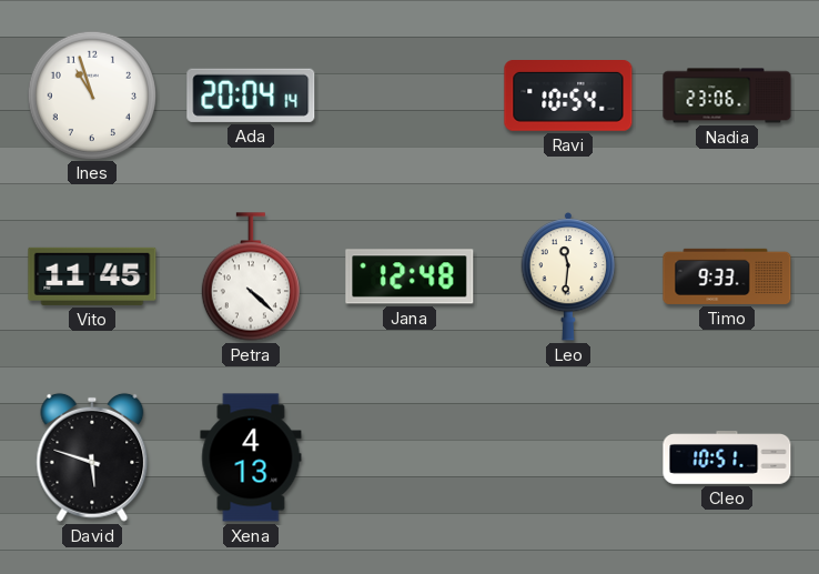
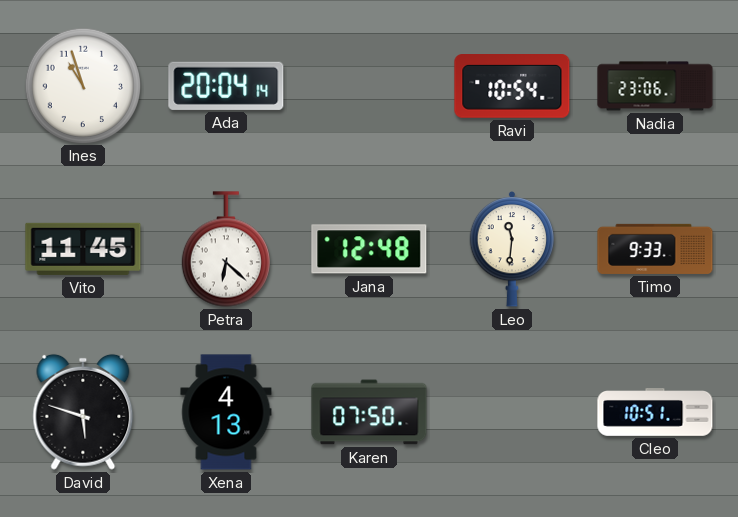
Petra: 4:22 -> 6:22 (226, 249)
Karen: none -> 07:50 (369, 412)
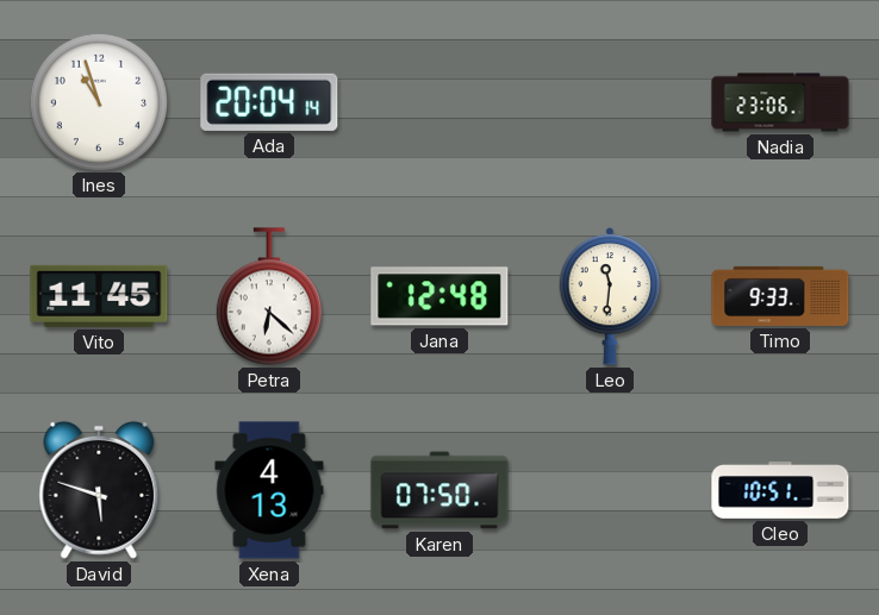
Ravi: 10:54 -> none (512, 87)
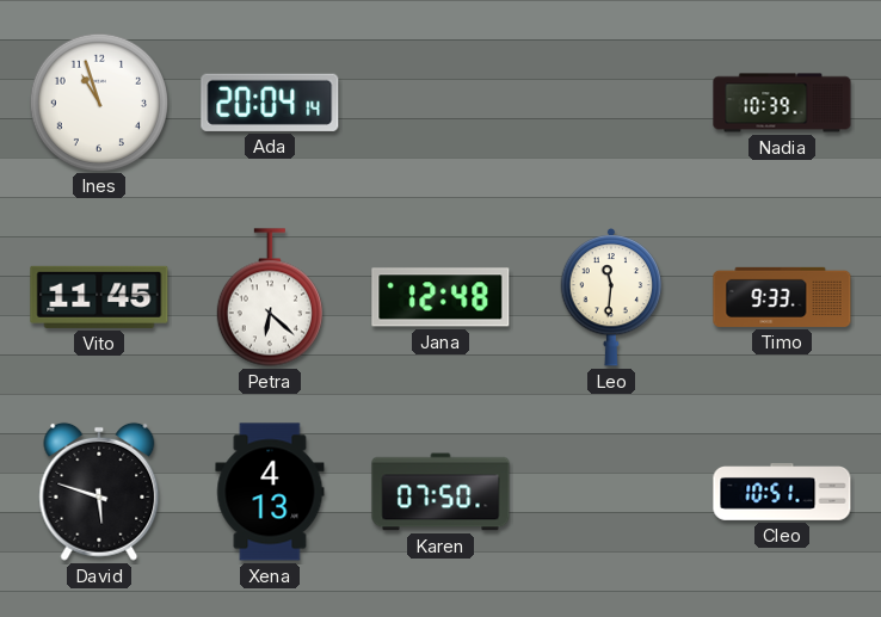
Nadia: 23:06 -> 10:39 (782, 103)
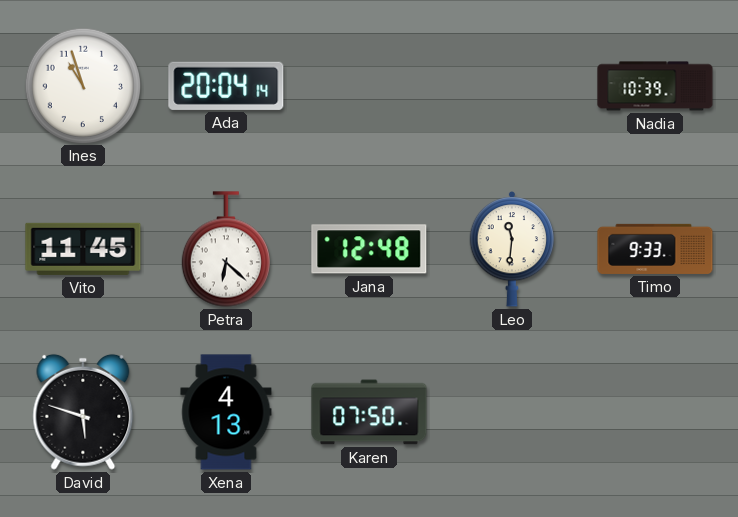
Cleo: 10:51 -> none (782, 493)
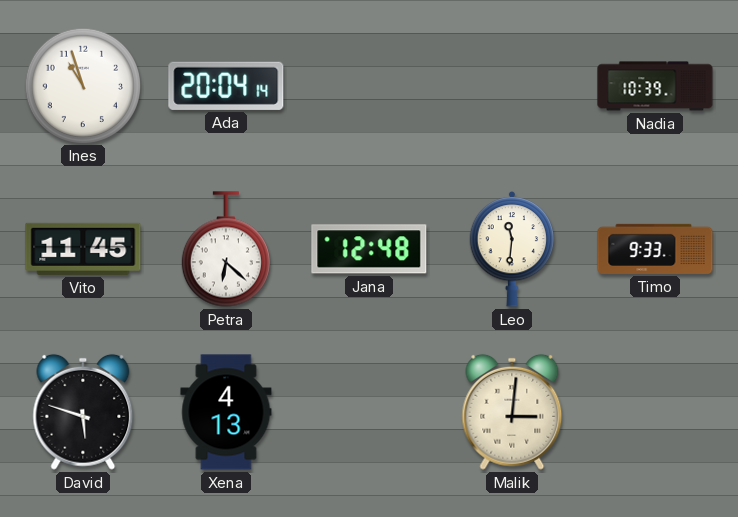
Karen: 07:50 -> none (369, 412)
Malik: none -> 3:01 (512, 412)
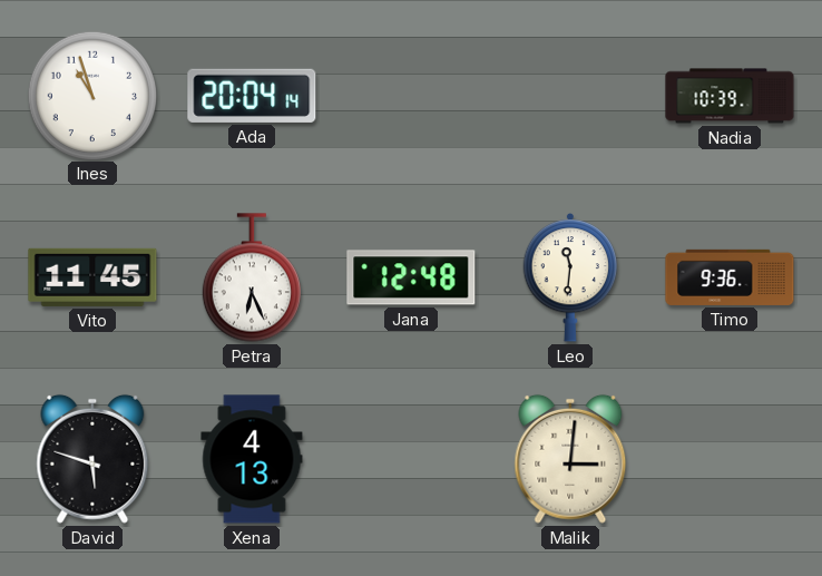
Petra: 6:22 -> 6:26 (252, 277)
Timo: 9:33 -> 9:36 (730, 277)
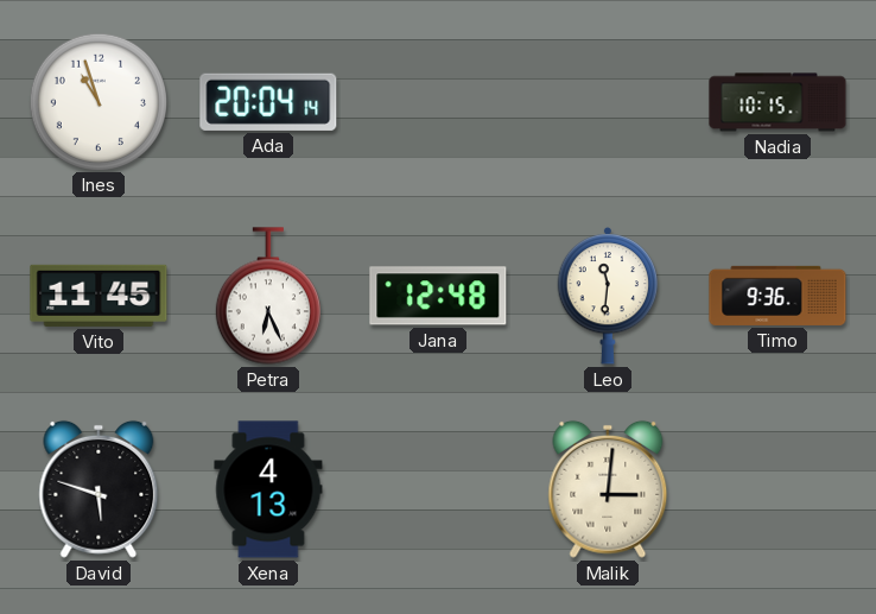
Nadia: 10:39 -> 10:15 (777, 102)
